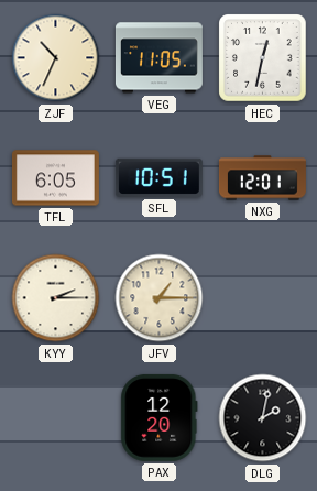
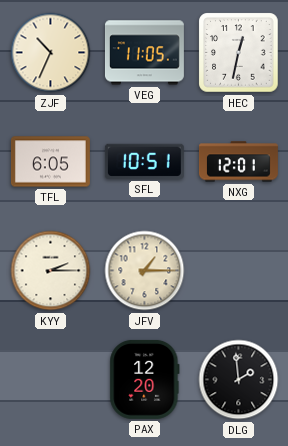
DLG: 2:02 -> 1:59 (239, 380)
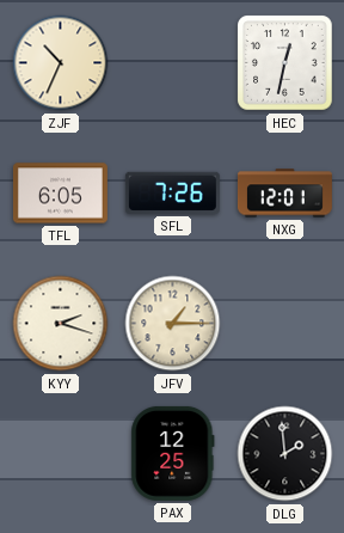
VEG: 11:05 -> none (144, 53)
SFL: 10:51 -> 7:26 (172, 192)
KYY: 2:15 -> 2:18 (61, 324)
PAX: 12:20 -> 12:25 (173, 453)
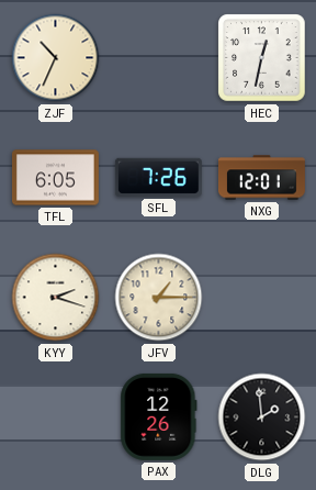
PAX: 12:25 -> 12:26 (159, 416)
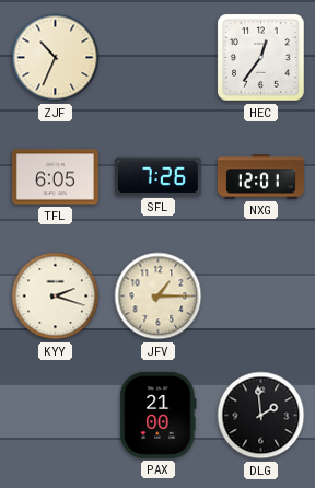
HEC: 12:32 -> 12:36 (261, 58)
PAX: 12:26 -> 21:00 (159, 415)
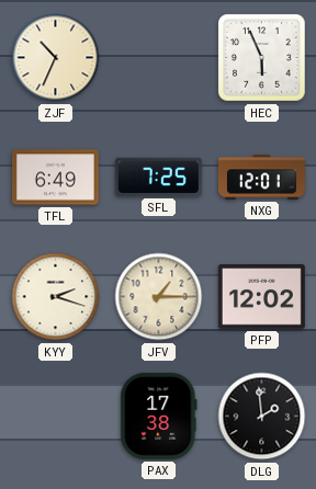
HEC: 12:36 -> 5:56 (262, 58)
TFL: 6:05 -> 6:49 (55, 178)
SFL: 7:26 -> 7:25 (158, 177)
PFP: none -> 12:02 (261, 297)
PAX: 21:00 -> 17:38 (159, 416)
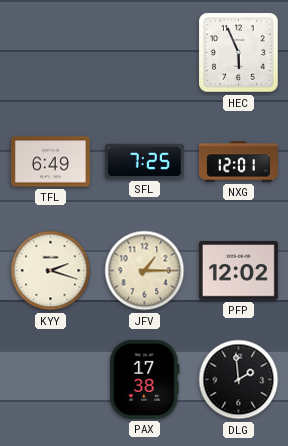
ZJF: 10:34 -> none (56, 58)
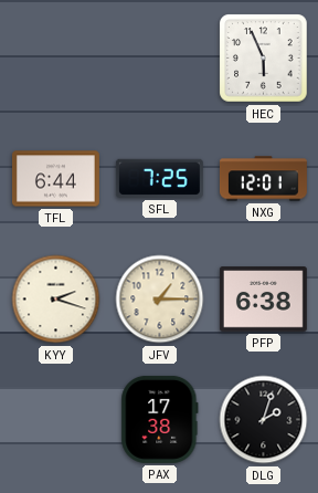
TFL: 6:49 -> 6:44 (55, 179)
PFP: 12:02 -> 6:38 (263, 300)
DLG: 1:59 -> 2:03 (264, 420)
